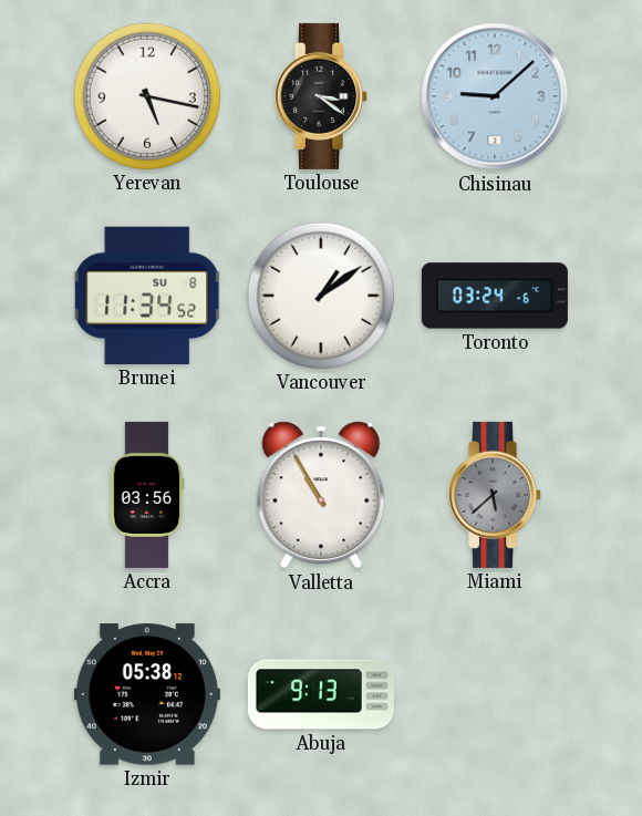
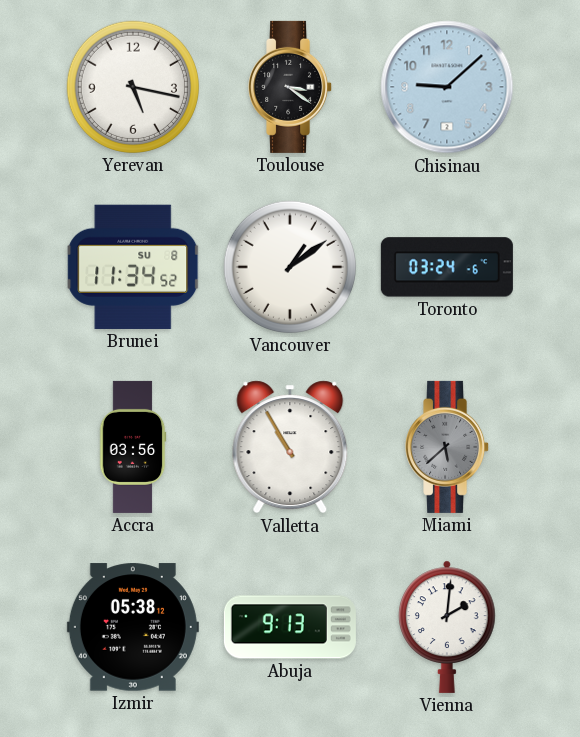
Vienna: none -> 2:01 (447, 627)
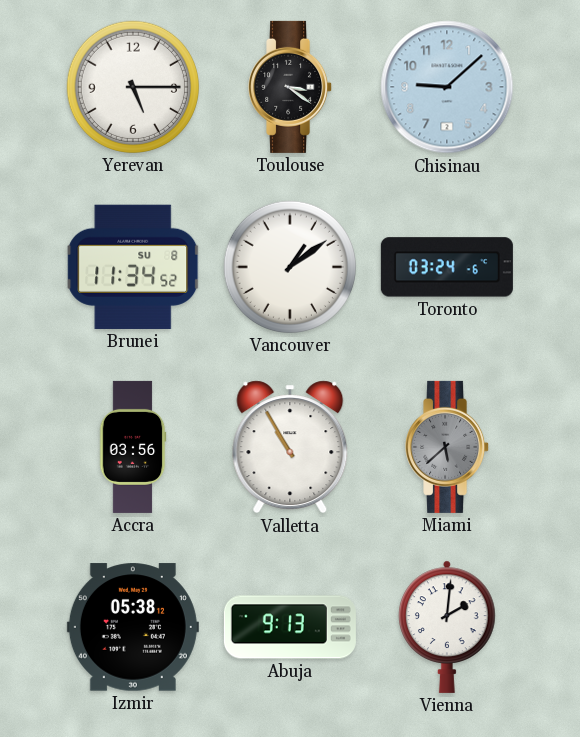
Yerevan: 5:17 -> 5:15 (133, 87)
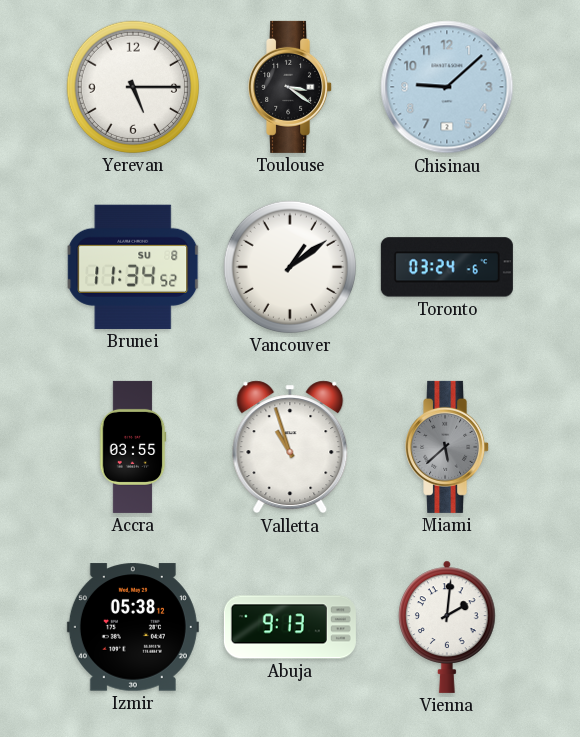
Accra: 03:56 -> 03:55 (133, 447)
Valletta: 10:55 -> 10:57 (290, 447)
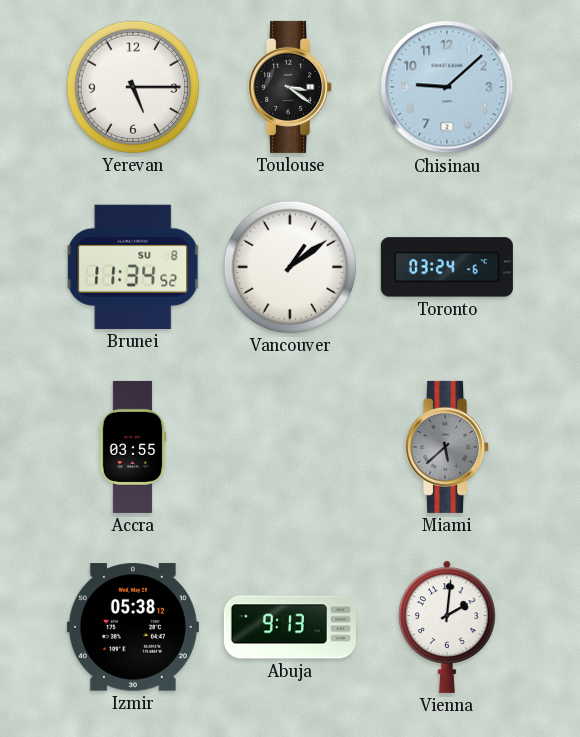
Valletta: 10:57 -> none (290, 447)
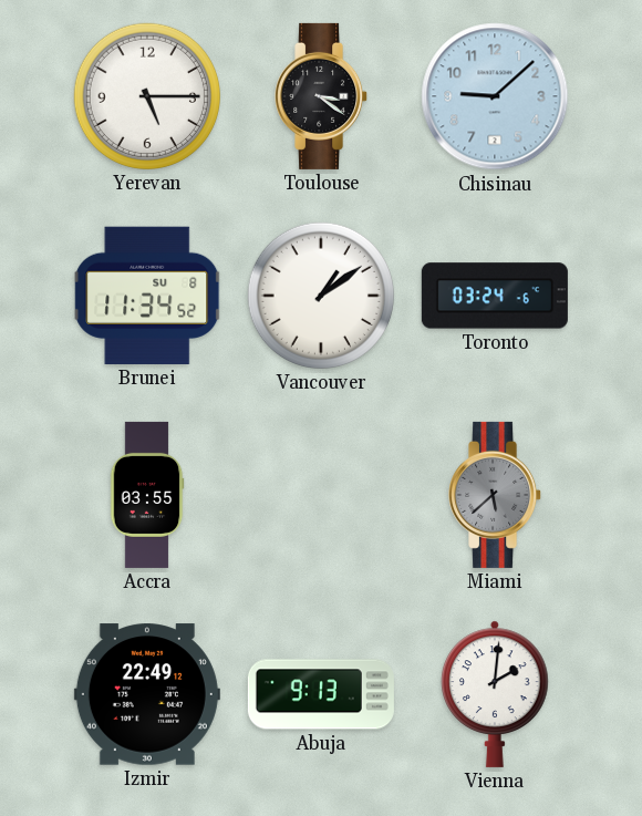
Izmir: 05:38 -> 22:49 (147, 694)
